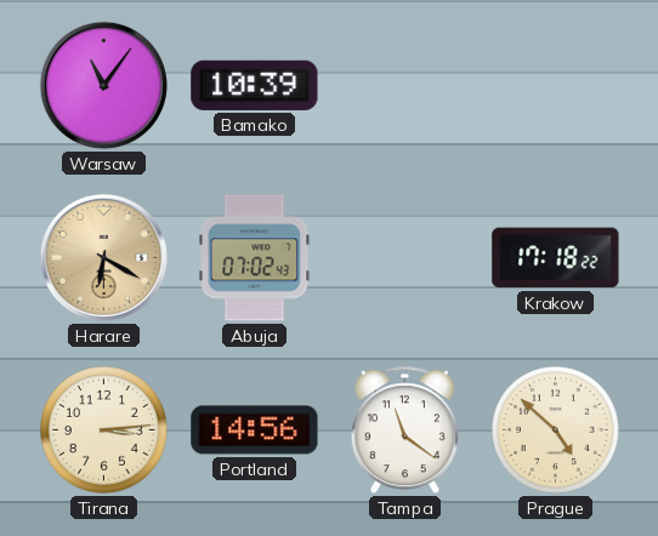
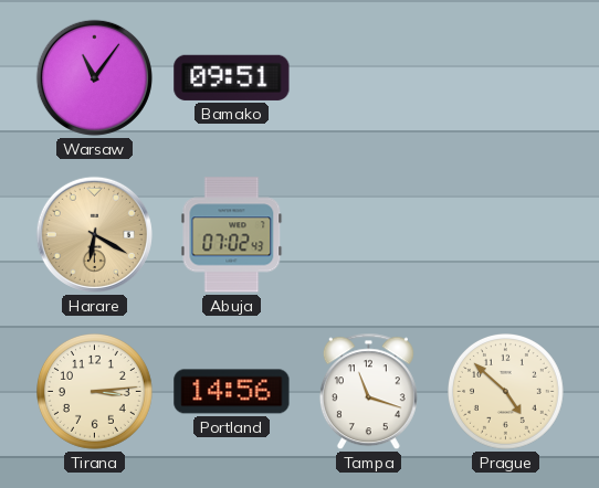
Bamako: 10:39 -> 09:51 (232, 77)
Krakow: 17:18 -> none (556, 258)
Tampa: 11:21 -> 11:18 (368, 392)
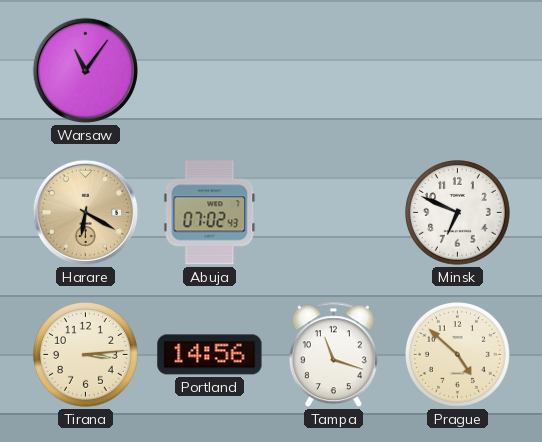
Bamako: 09:51 -> none (232, 77)
Minsk: none -> 6:49 (458, 213)
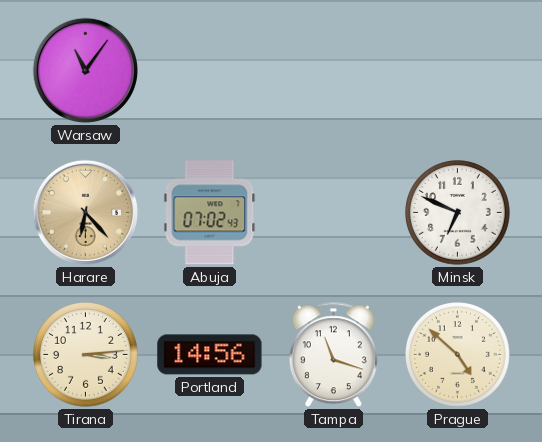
Harare: 6:20 -> 6:23 (85, 212)
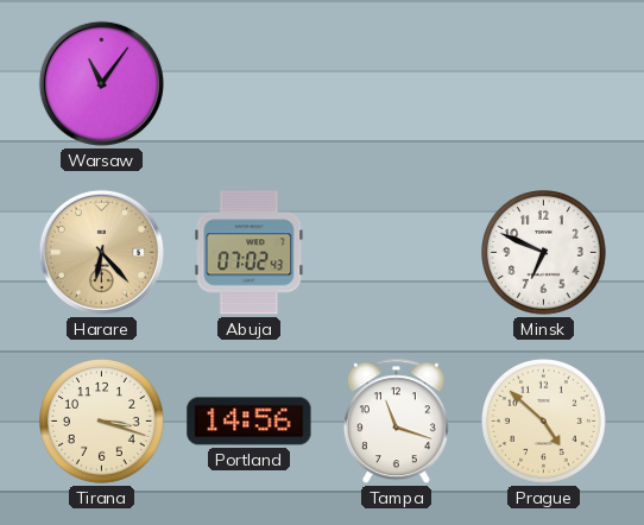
Tirana: 3:14 -> 3:18 (102, 422)
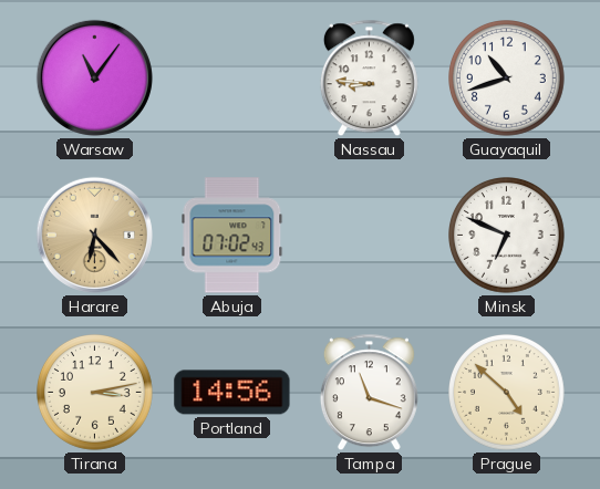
Nassau: none -> 8:46 (369, 79)
Guayaquil: none -> 10:42 (507, 79)
Tirana: 3:18 -> 3:13 (95, 393)
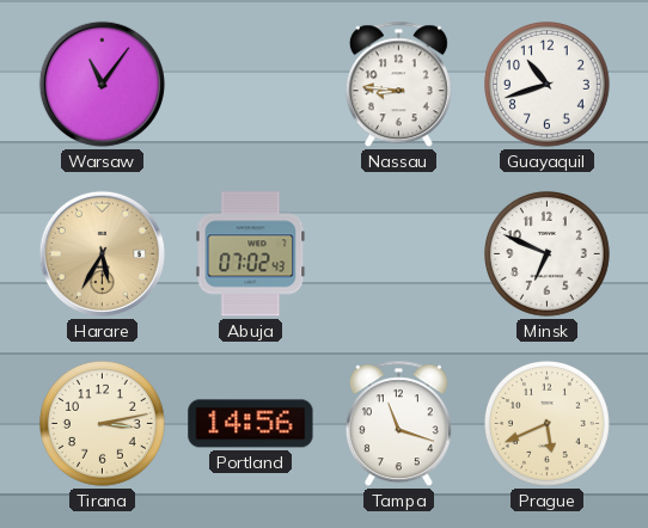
Harare: 6:23 -> 5:35 (102, 253)
Prague: 4:52 -> 5:41 (548, 424)
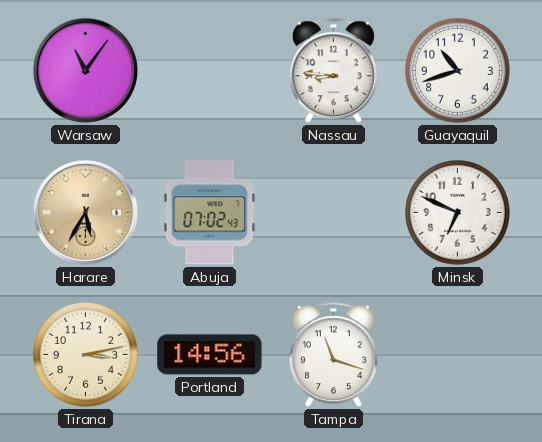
Prague: 5:41 -> none (548, 424)
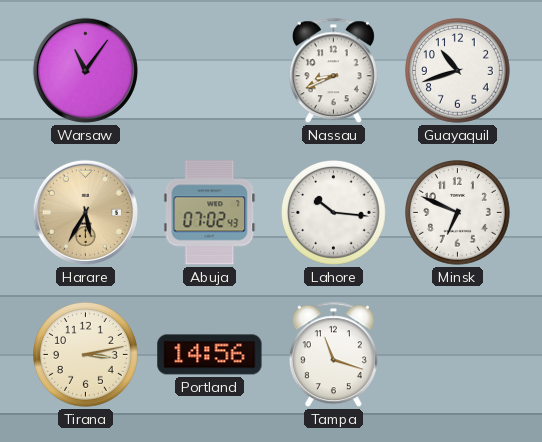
Nassau: 8:46 -> 8:41 (333, 71)
Lahore: none -> 10:16 (334, 213)
